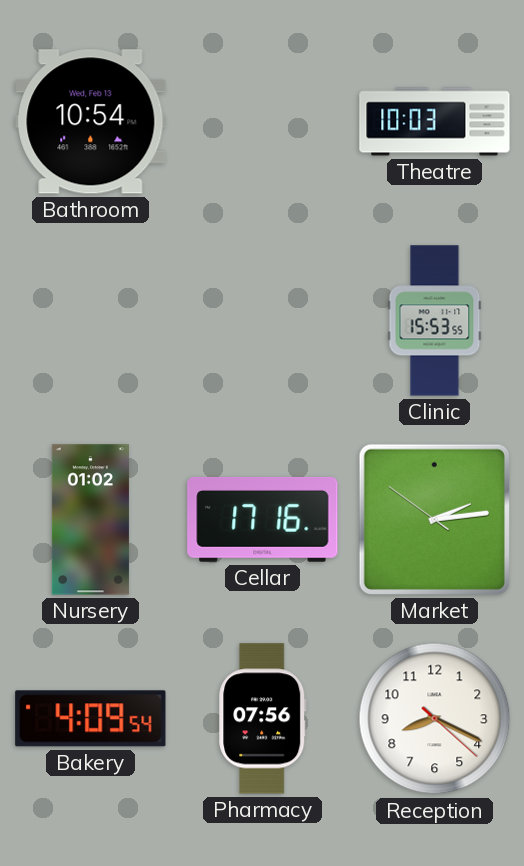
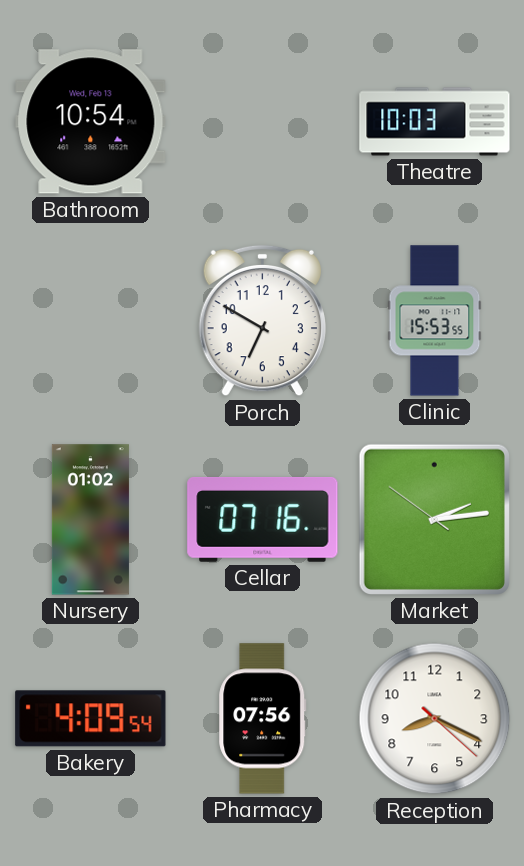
Porch: none -> 6:50 (262, 321)
Cellar: 17:16 -> 07:16 (263, 519)
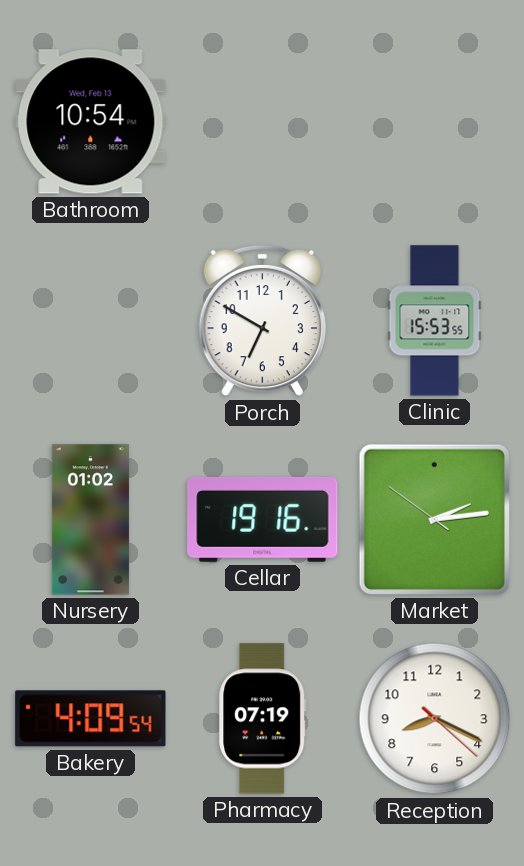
Theatre: 10:03 -> none (435, 122)
Cellar: 07:16 -> 19:16 (263, 519)
Pharmacy: 07:56 -> 07:19 (263, 719)
